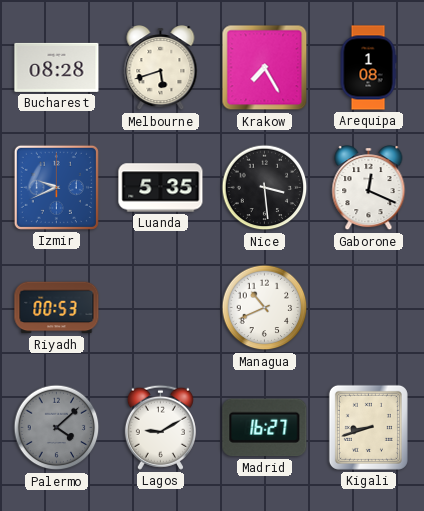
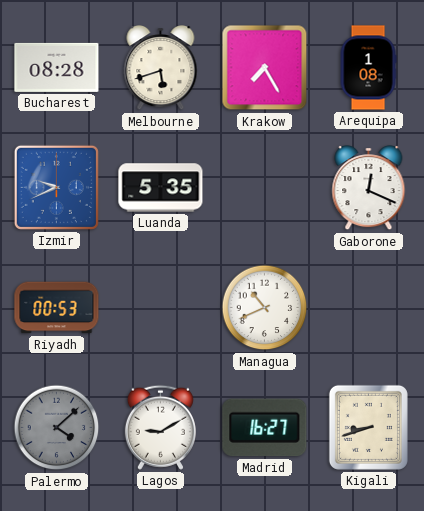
Nice: 3:29 -> none (265, 188)
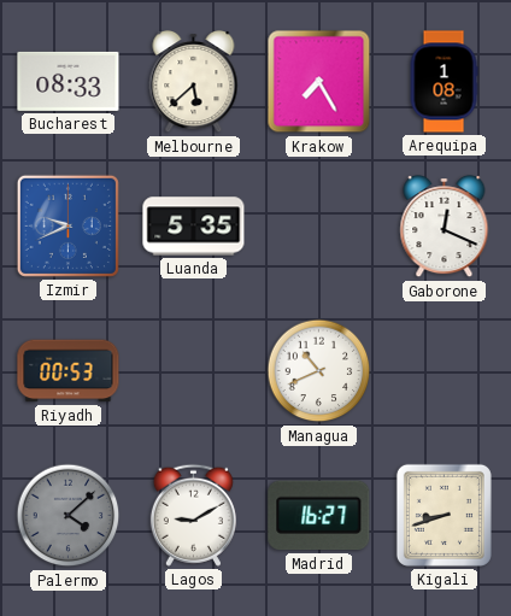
Bucharest: 08:28 -> 08:33 (69, 81)
Melbourne: 5:42 -> 5:38 (194, 83)
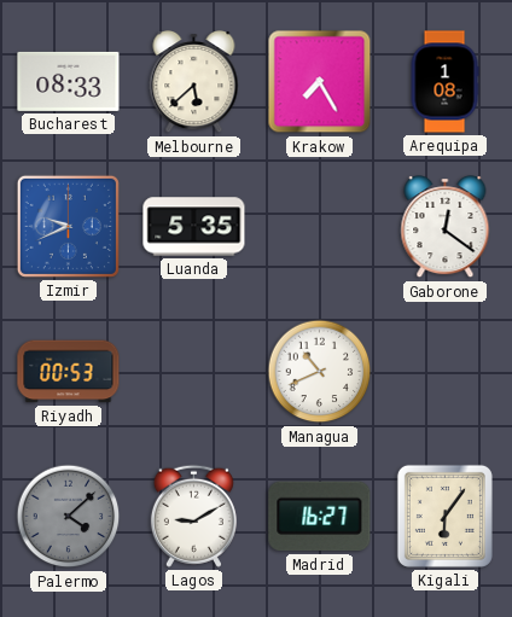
Gaborone: 12:19 -> 12:21 (446, 228)
Kigali: 8:42 -> 6:06 (444, 516)
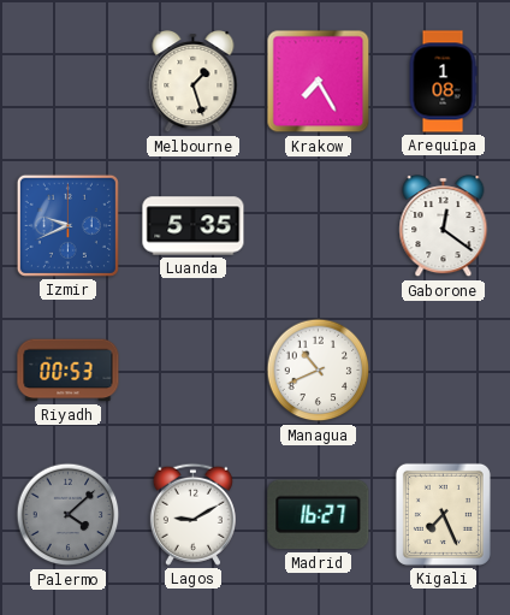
Bucharest: 08:33 -> none (69, 81)
Melbourne: 5:38 -> 1:27 (194, 83)
Kigali: 6:06 -> 7:26 (443, 514)
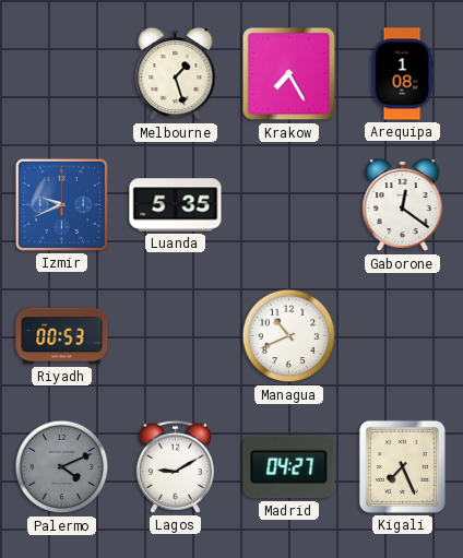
Palermo: 4:08 -> 4:11 (62, 467)
Madrid: 16:27 -> 04:27 (289, 467)
